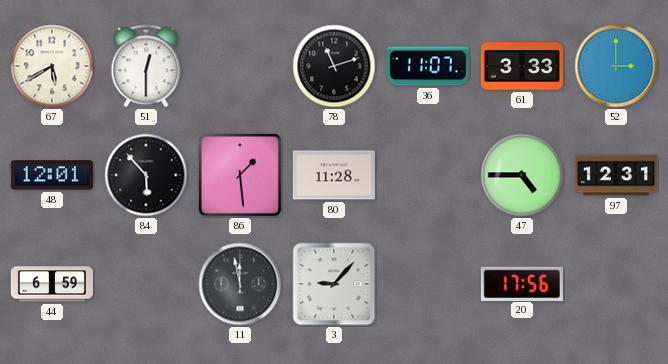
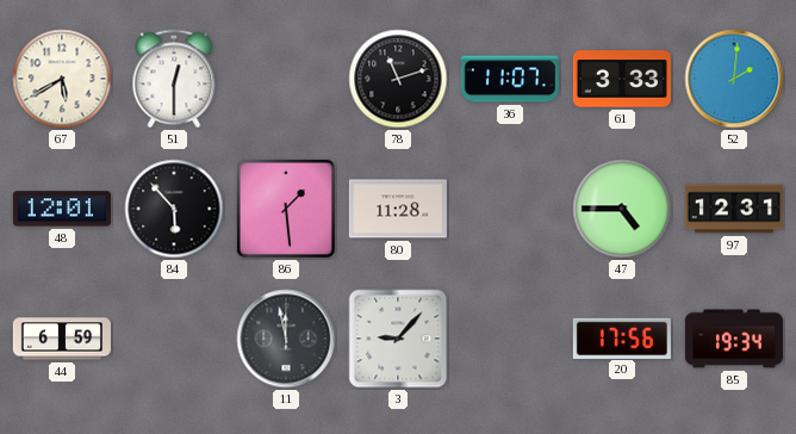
52: 3:00 -> 2:01 (734, 79)
85: none -> 19:34 (734, 339)
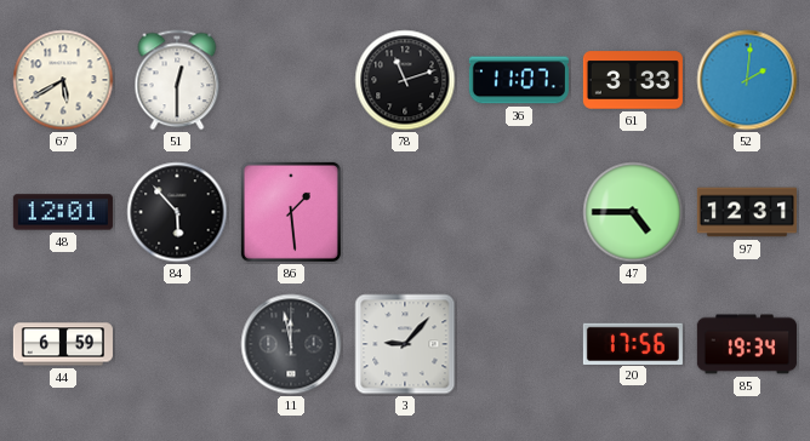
80: 11:28 -> none (398, 209)
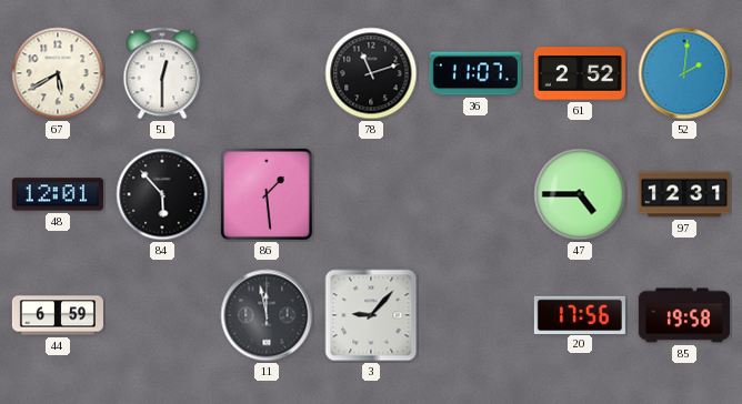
61: 3:33 -> 2:52 (580, 73)
85: 19:34 -> 19:58 (684, 315)
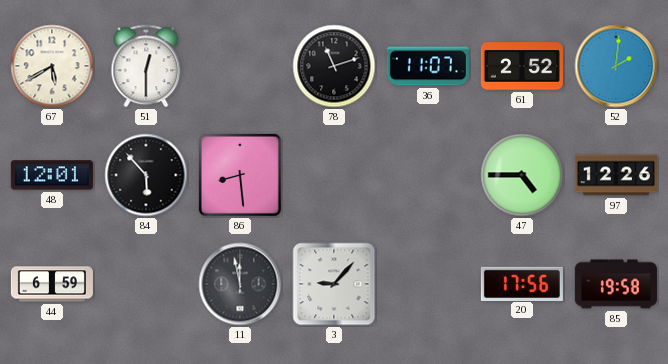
86: 1:29 -> 8:29 (240, 175)
97: 12:31 -> 12:26 (616, 175)
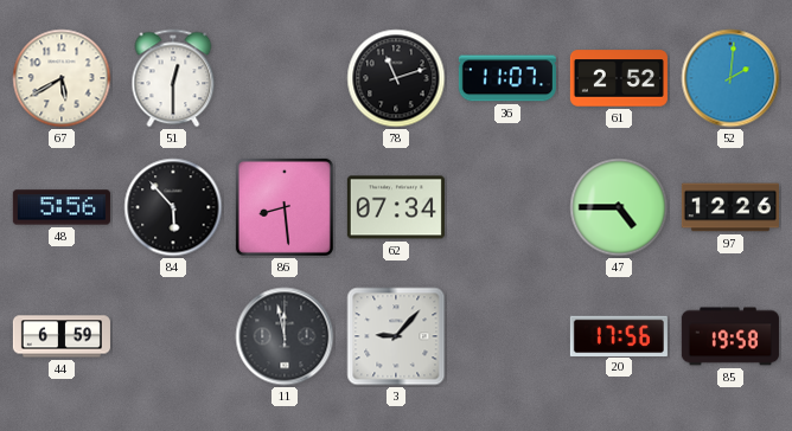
48: 12:01 -> 5:56 (62, 207)
62: none -> 07:34 (396, 207)
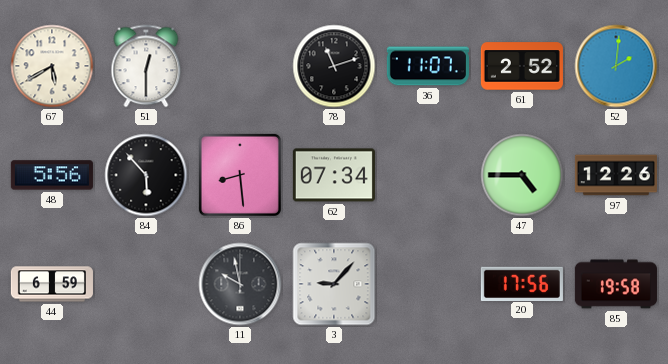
11: 11:58 -> 9:58 (240, 284)
